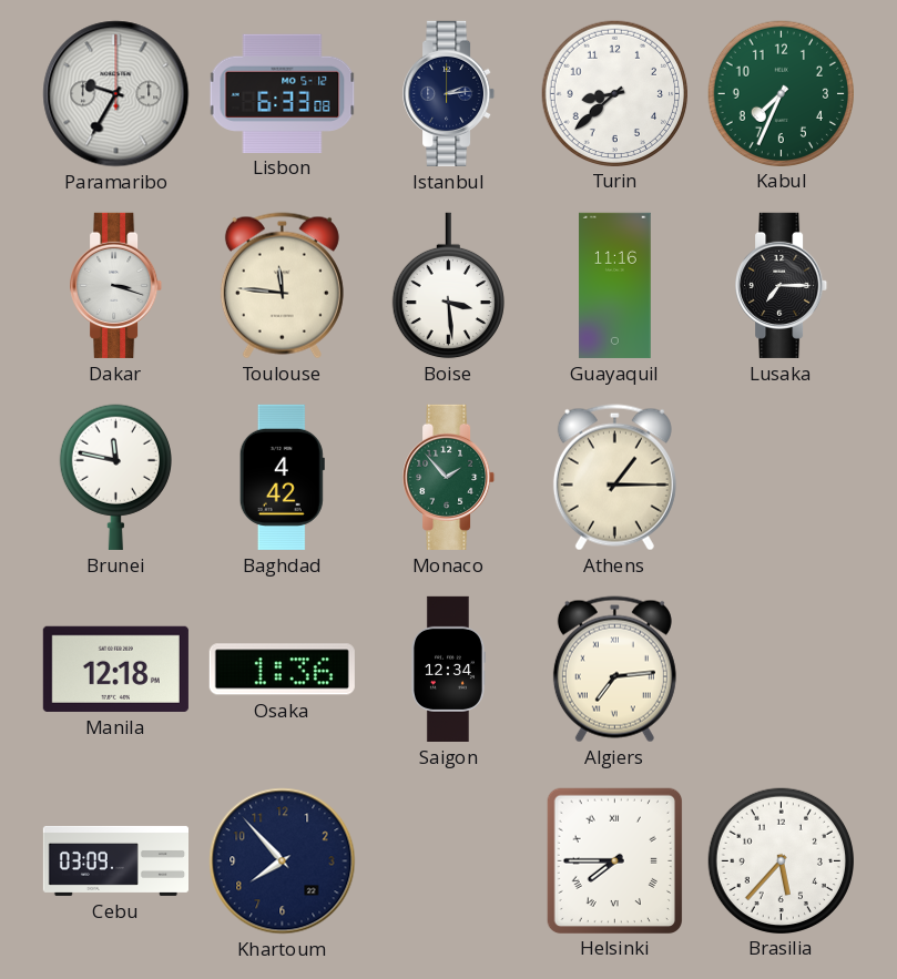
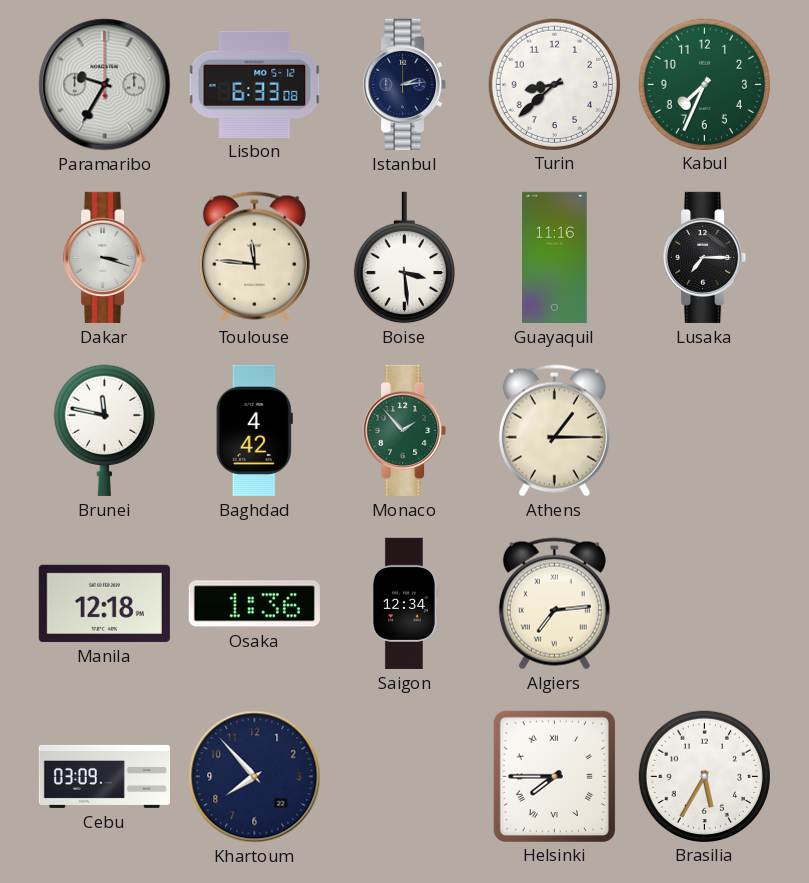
Brasilia: 5:37 -> 5:35 (704, 776)
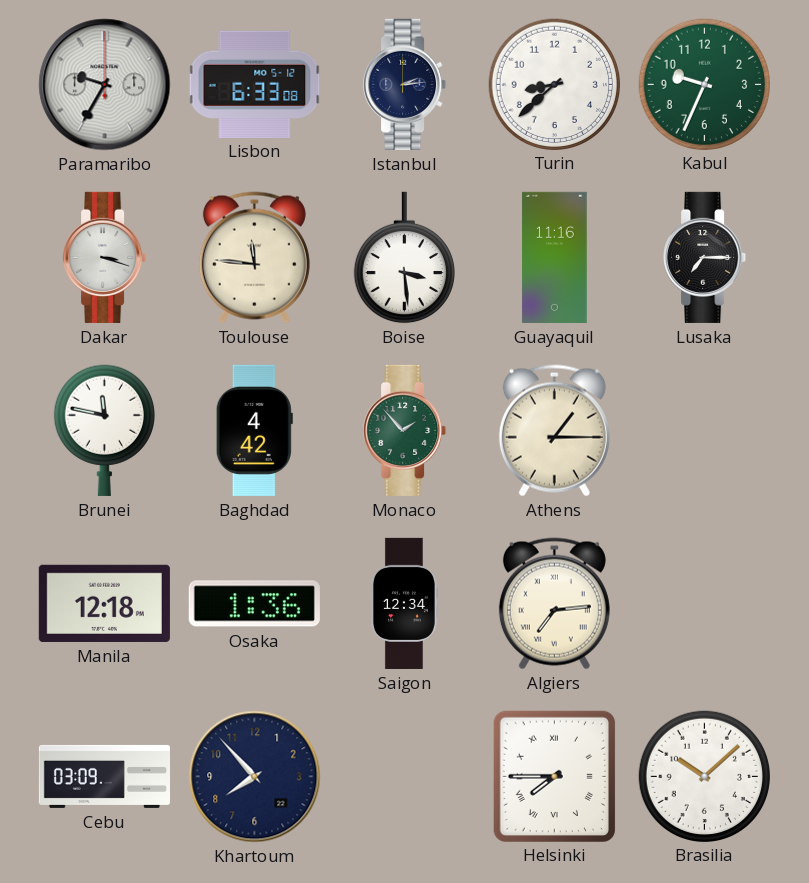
Kabul: 7:34 -> 9:34 (704, 84)
Brasilia: 5:35 -> 10:08 (704, 776)
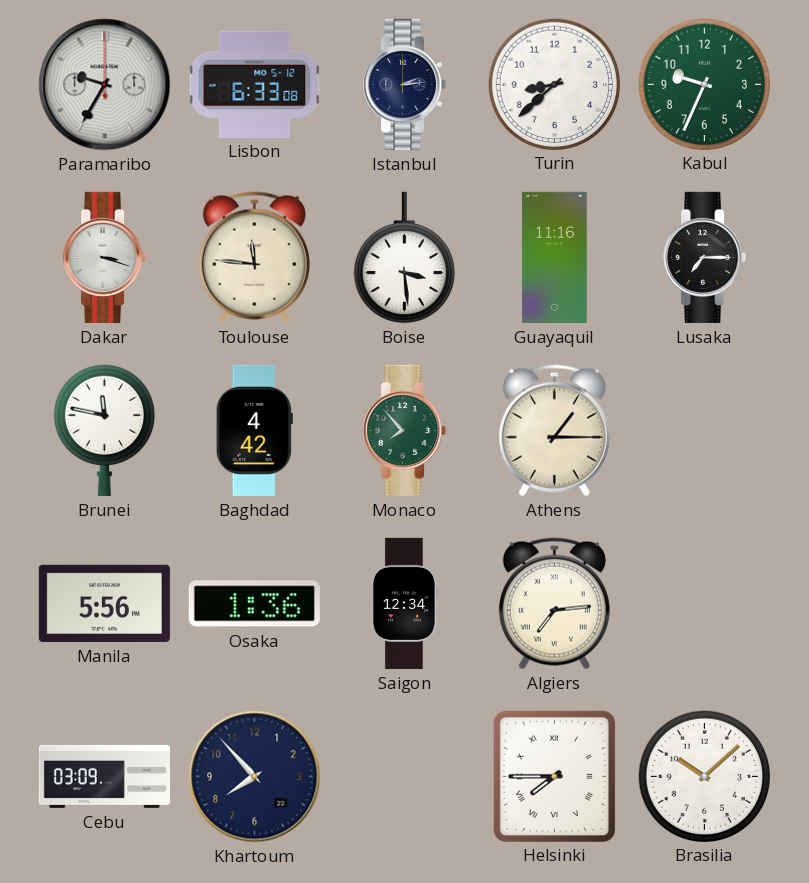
Monaco: 1:53 -> 7:53 (405, 430)
Manila: 12:18 -> 5:56 (104, 603)
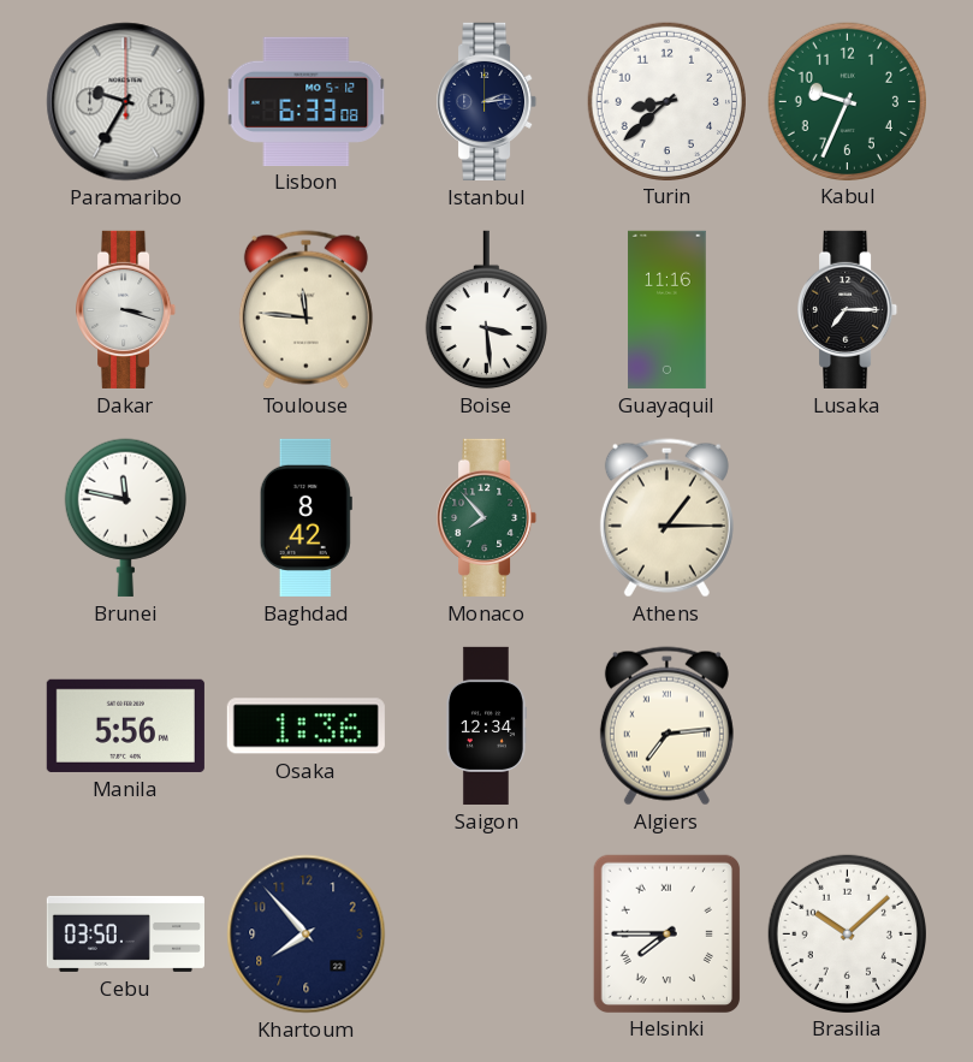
Baghdad: 4:42 -> 8:42 (305, 517)
Cebu: 03:09 -> 03:50 (125, 933)
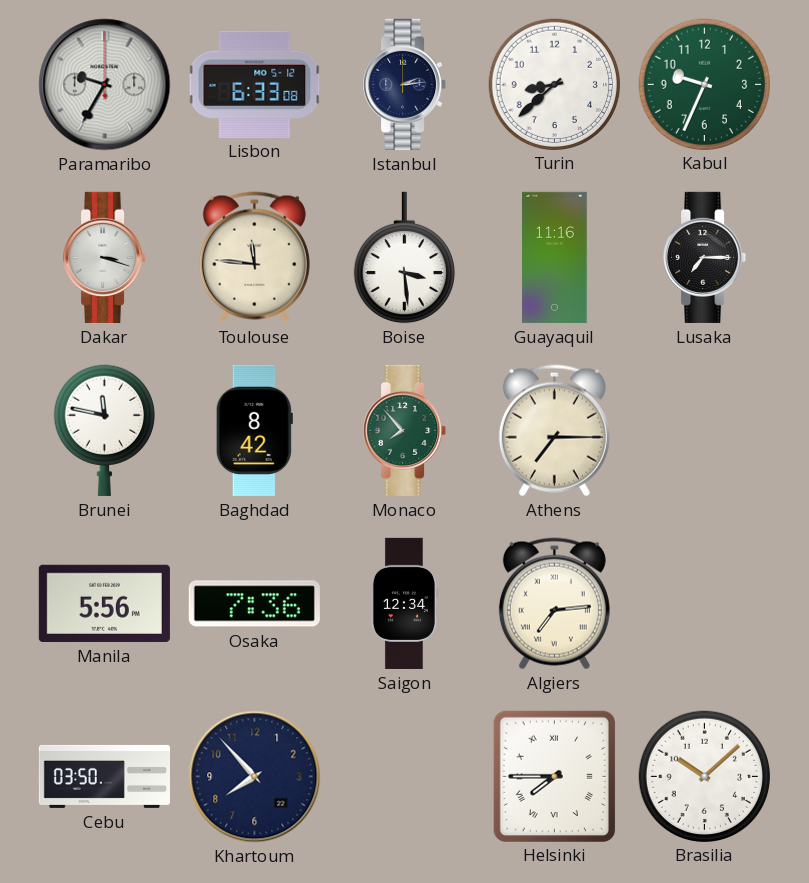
Athens: 1:15 -> 7:15 (554, 431)
Osaka: 1:36 -> 7:36 (254, 604)
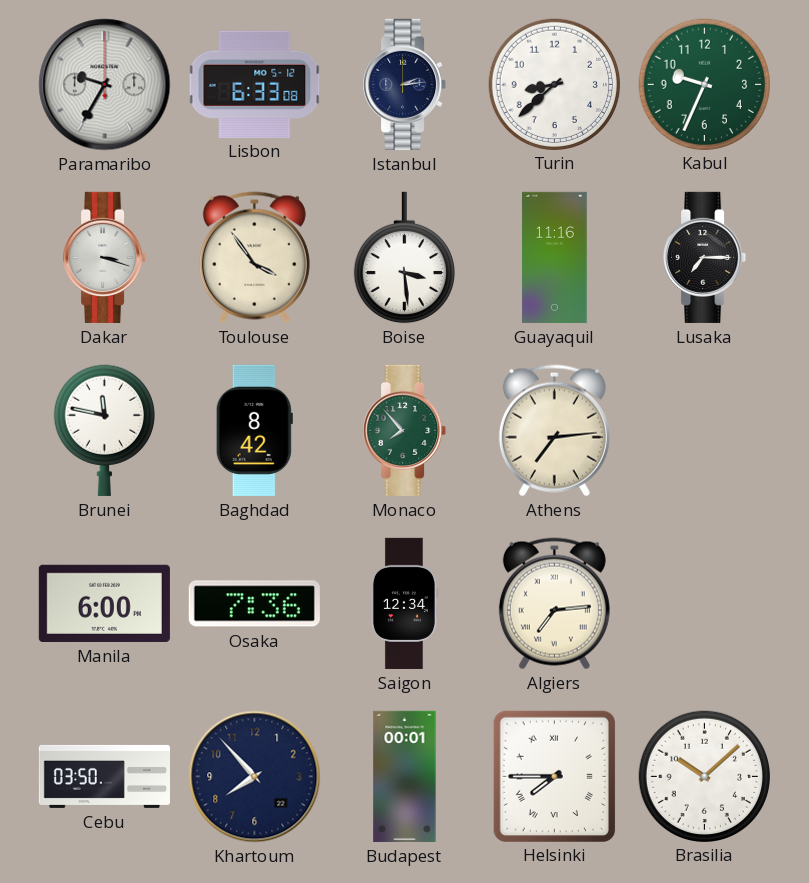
Toulouse: 11:46 -> 3:54 (254, 258)
Athens: 7:15 -> 7:14 (554, 431)
Manila: 5:56 -> 6:00 (104, 603)
Budapest: none -> 00:01 (405, 776)
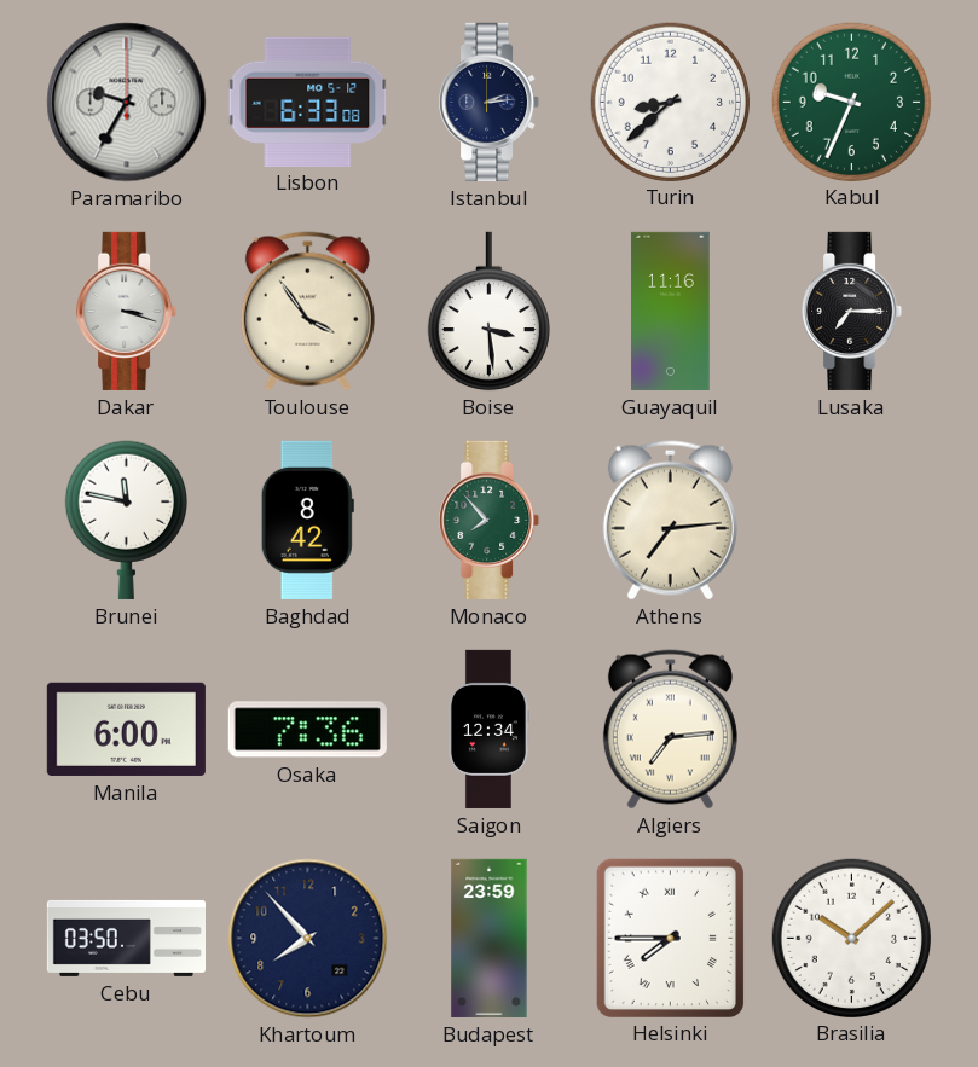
Budapest: 00:01 -> 23:59 (490, 938)
